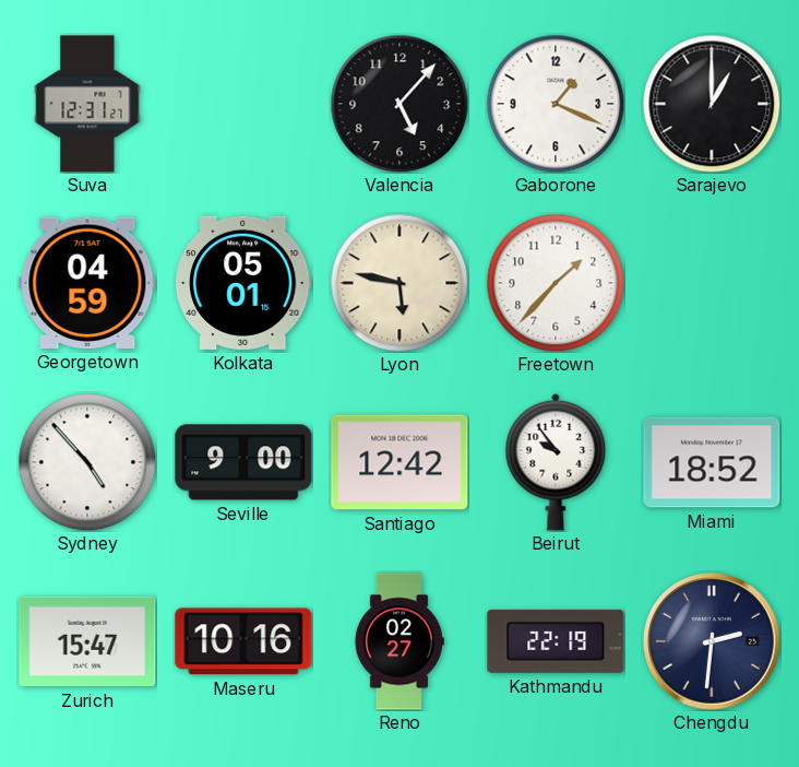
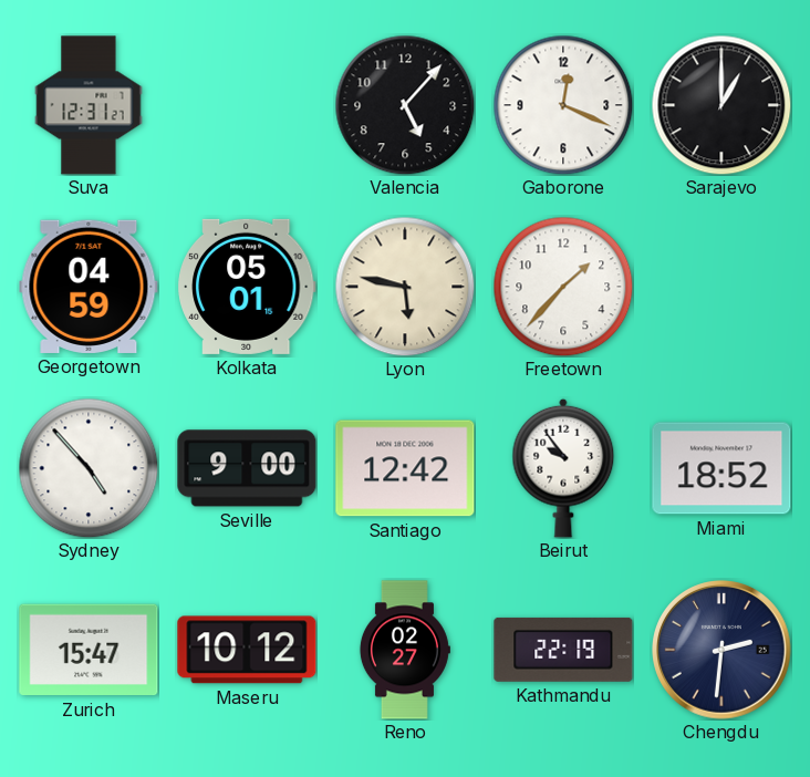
Gaborone: 1:19 -> 12:19 (563, 105)
Maseru: 10:16 -> 10:12 (247, 650)
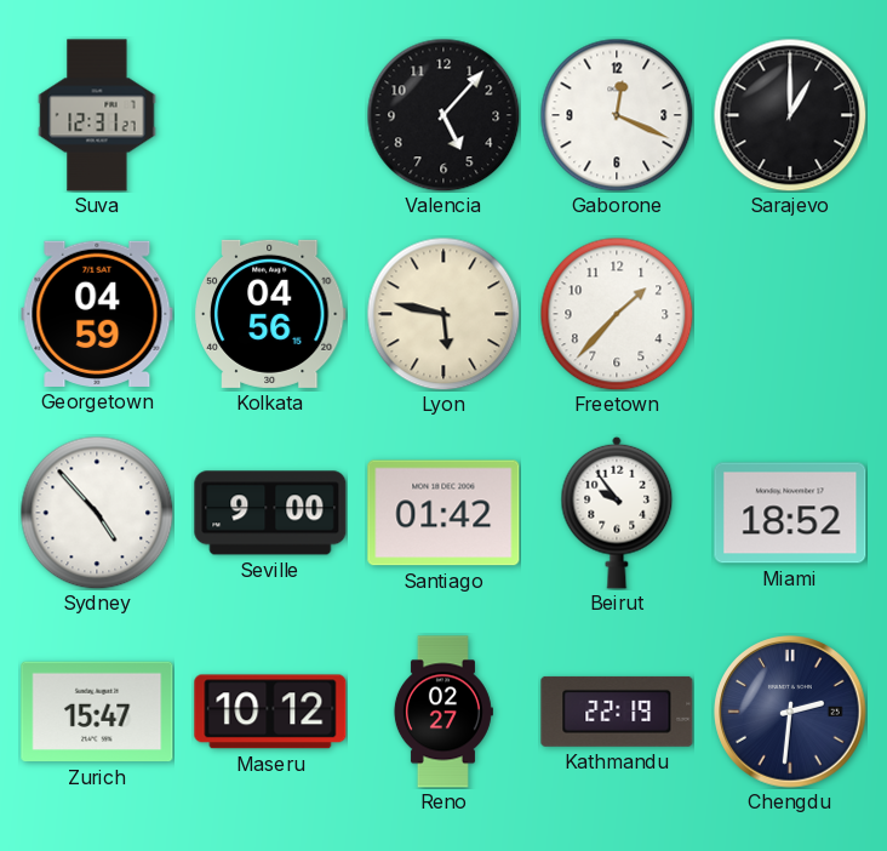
Kolkata: 05:01 -> 04:56 (270, 314)
Santiago: 12:42 -> 01:42 (443, 513)
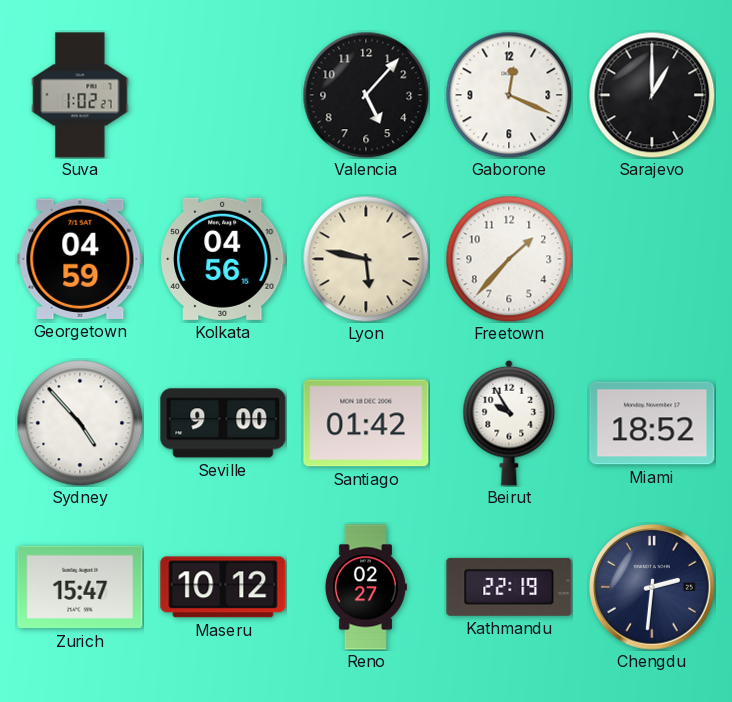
Suva: 12:31 -> 1:02 (80, 95)
Beirut: 9:54 -> 9:55 (509, 423)
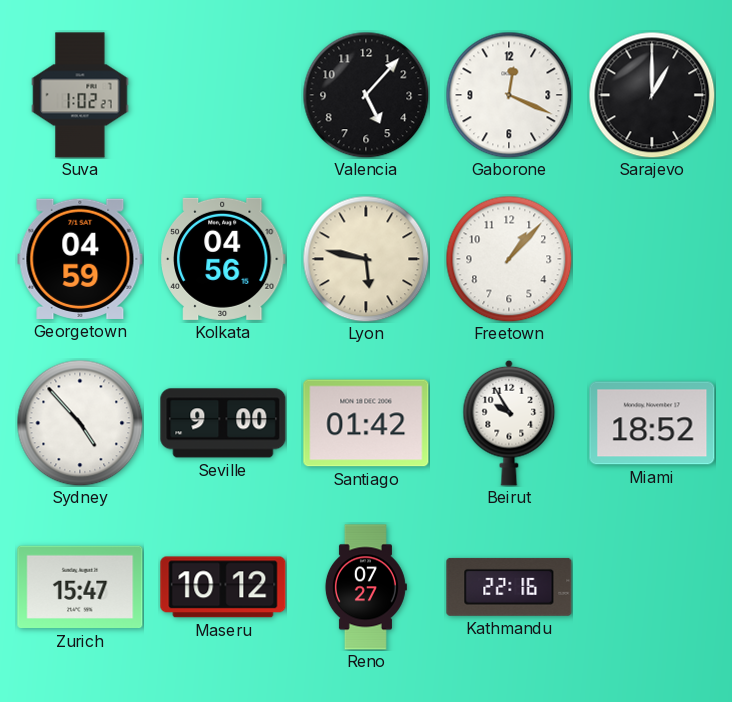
Freetown: 1:37 -> 1:07 (509, 259)
Reno: 02:27 -> 07:27 (365, 587)
Kathmandu: 22:19 -> 22:16 (509, 587)
Chengdu: 2:31 -> none (652, 587)
